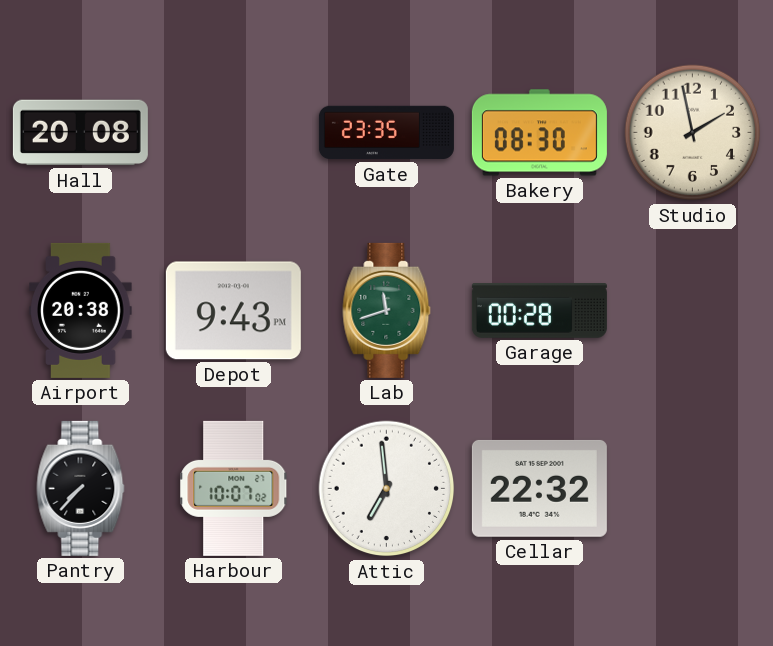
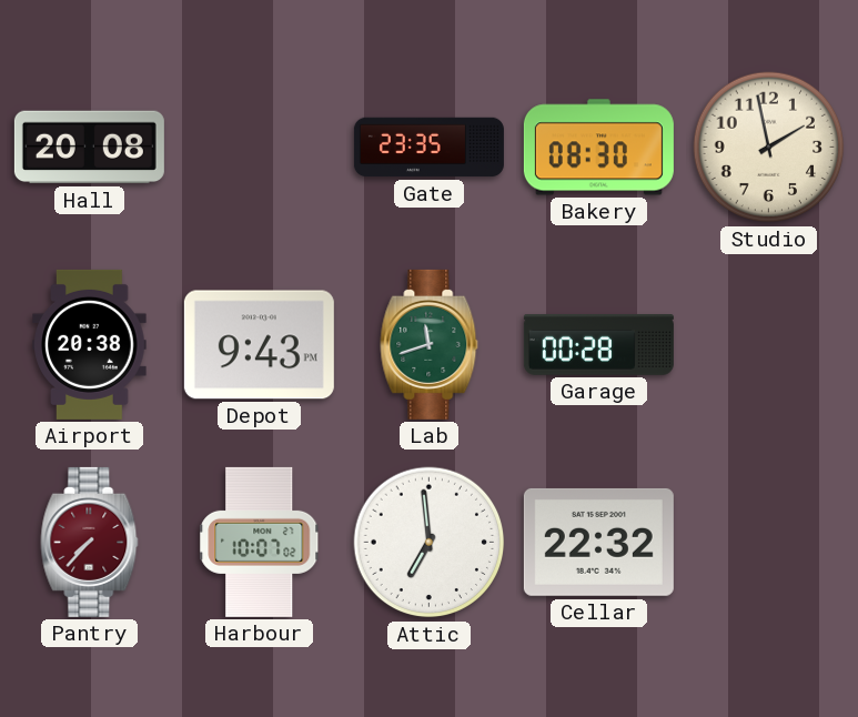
Pantry dial: black -> burgundy (90, 542)
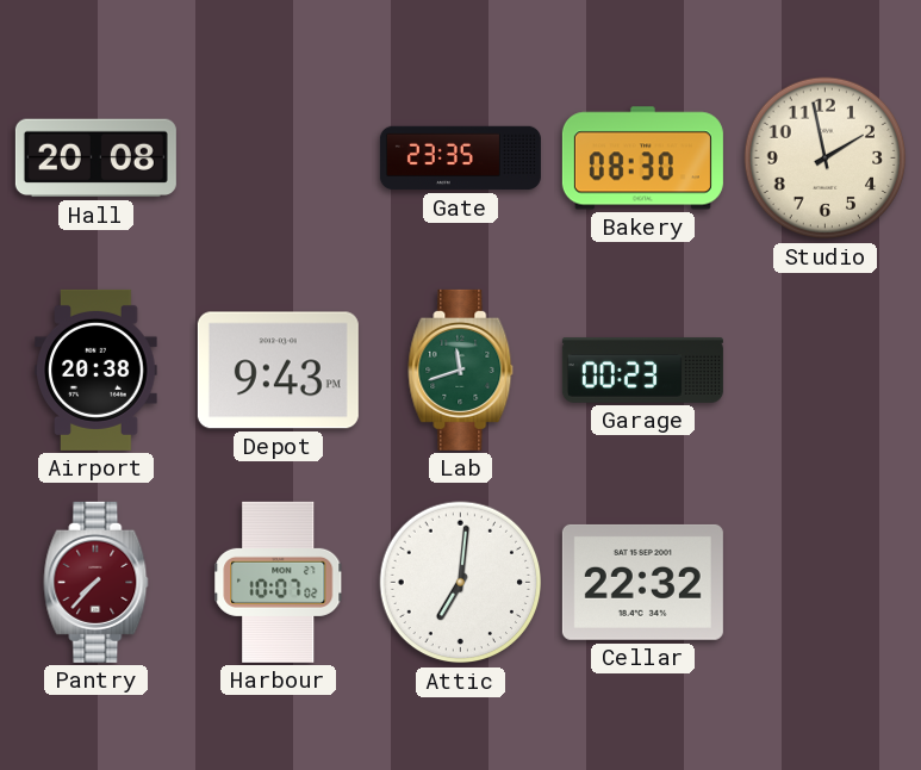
Garage: 00:28 -> 00:23 (642, 371)
Attic: 6:59 -> 7:01 (461, 583)
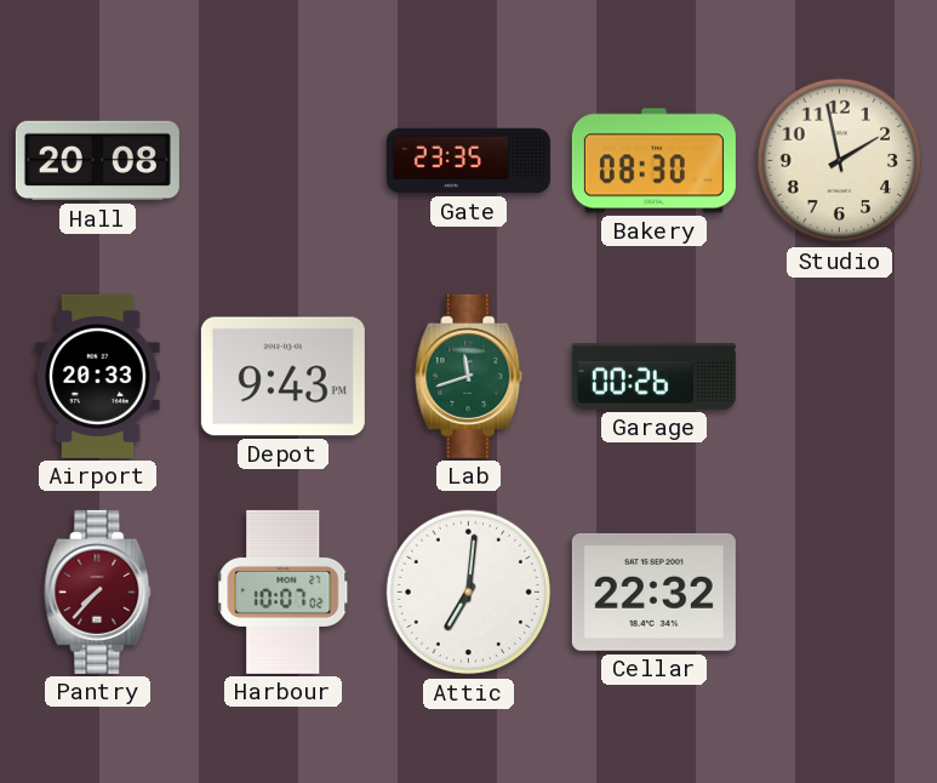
Airport: 20:38 -> 20:33 (98, 376)
Garage: 00:23 -> 00:26 (653, 377)
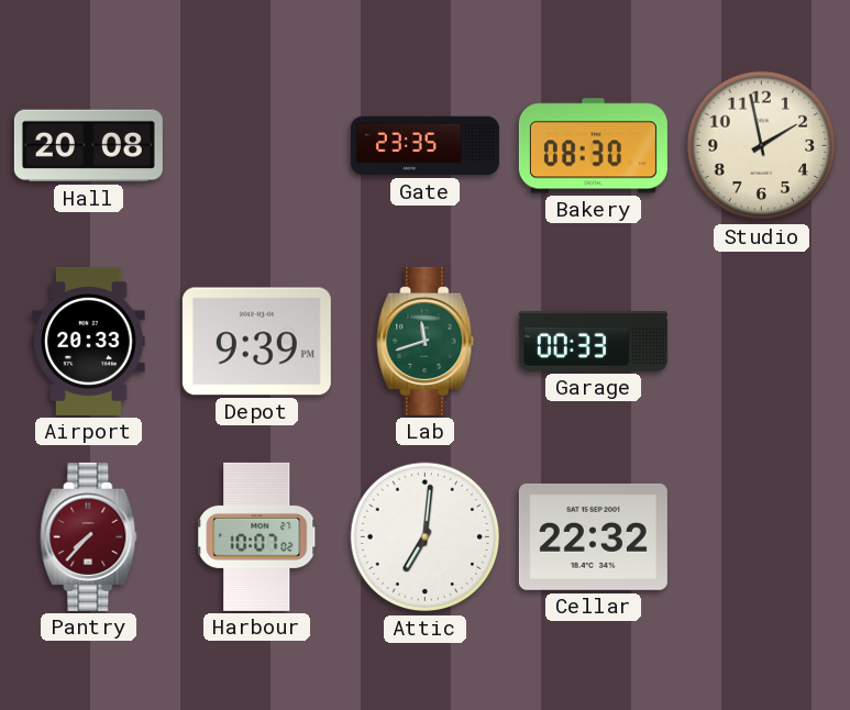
Depot: 9:43 -> 9:39 (256, 342)
Garage: 00:26 -> 00:33 (593, 342)
